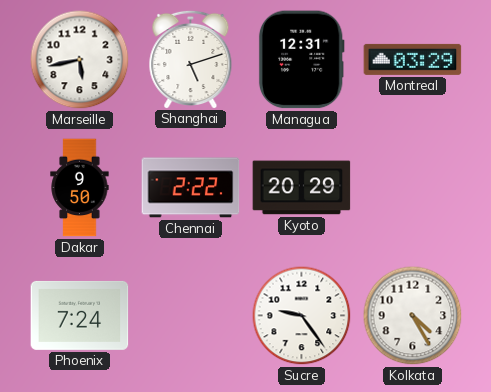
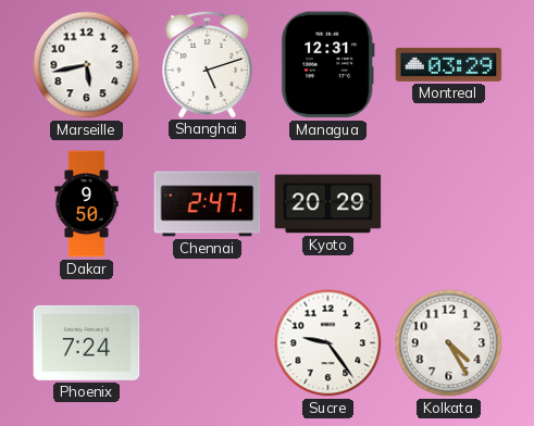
Chennai: 2:22 -> 2:47 (208, 204)
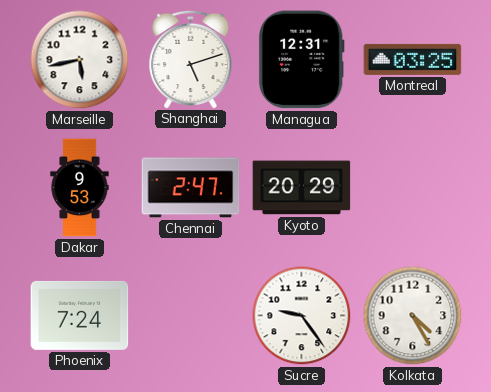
Montreal: 03:29 -> 03:25 (413, 59)
Dakar: 9:50 -> 9:53 (80, 188)
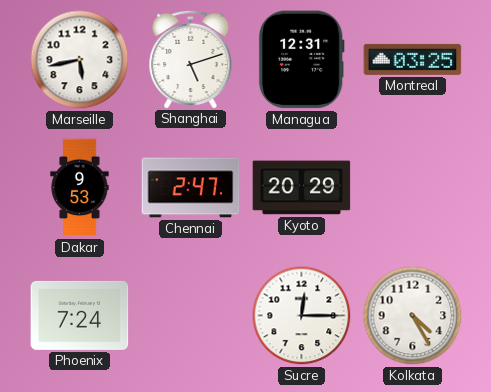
Sucre: 9:24 -> 12:15 (302, 316)
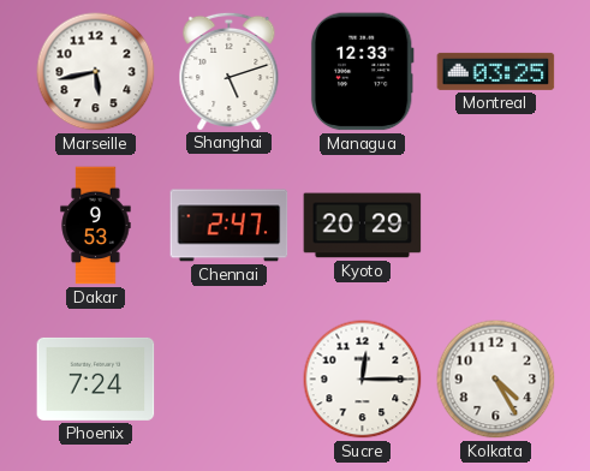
Managua: 12:31 -> 12:33 (362, 72)
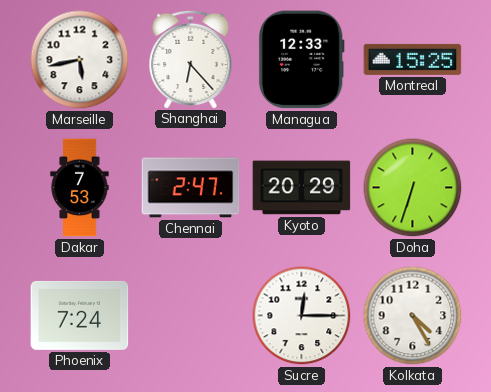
Shanghai: 5:12 -> 6:23 (191, 59)
Montreal: 03:25 -> 15:25 (413, 59)
Dakar: 9:53 -> 7:53 (80, 188)
Doha: none -> 6:33 (413, 188)
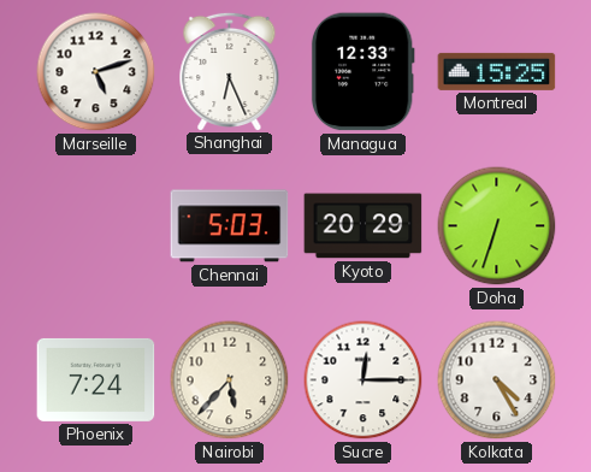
Marseille: 5:43 -> 5:12 (96, 72)
Shanghai: 6:23 -> 6:26 (230, 71)
Dakar: 7:53 -> none (80, 188)
Chennai: 2:47 -> 5:03 (230, 226)
Nairobi: none -> 5:37 (230, 380)
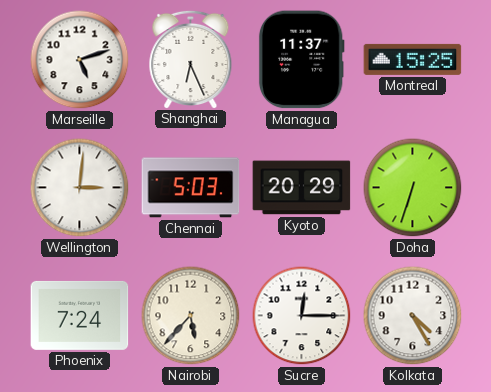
Managua: 12:33 -> 11:37 (301, 60)
Wellington: none -> 3:01 (80, 188)
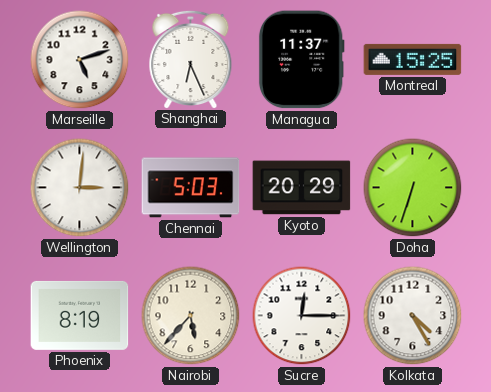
Phoenix: 7:24 -> 8:19 (80, 315)
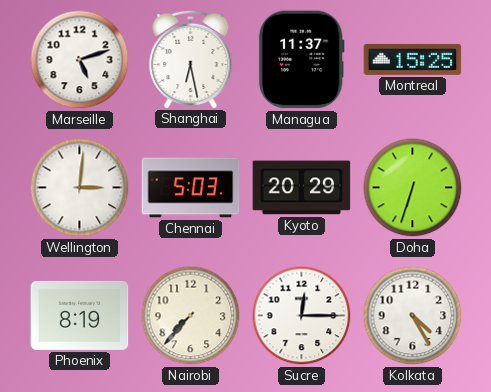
Shanghai: 6:26 -> 6:28 (191, 59)
Nairobi: 5:37 -> 7:37 (191, 316)
